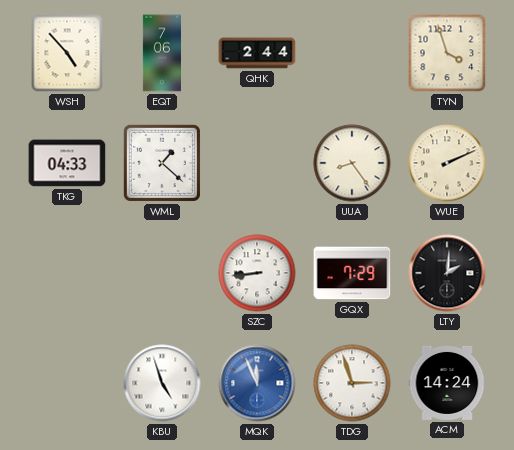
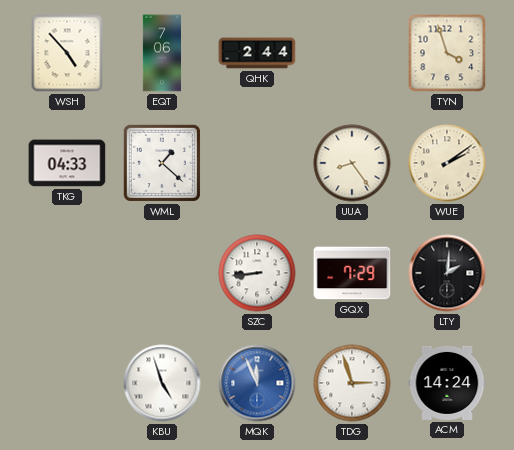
WUE: 2:11 -> 2:09 (447, 163)
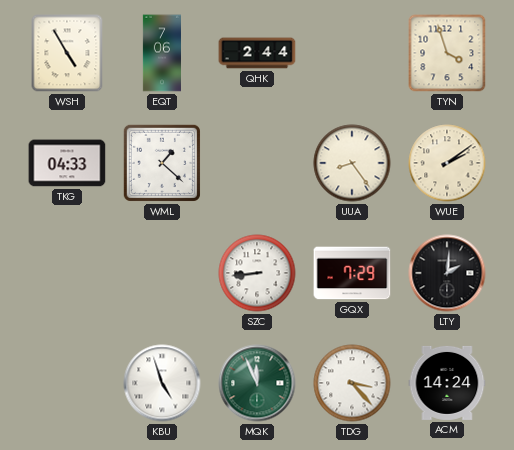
WSH: 4:53 -> 4:55 (67, 53)
MQK dial: blue -> green (257, 383)
TDG: 2:57 -> 3:23 (352, 383)
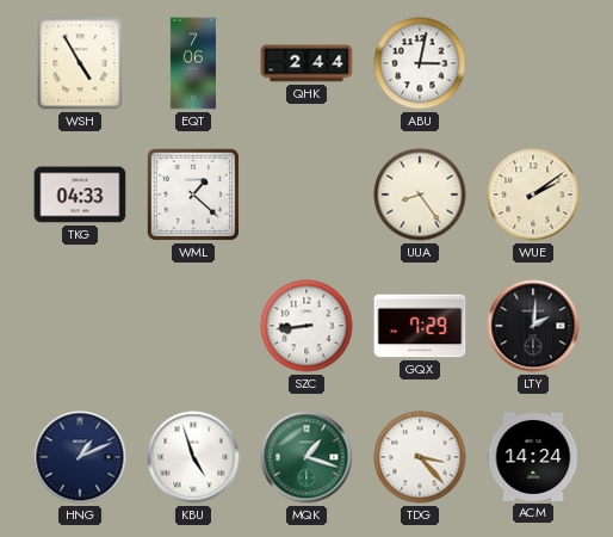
ABU: none -> 3:02 (420, 63)
TYN: 3:57 -> none (447, 53)
HNG: none -> 1:11 (80, 457)
MQK: 11:56 -> 1:18 (306, 457)
